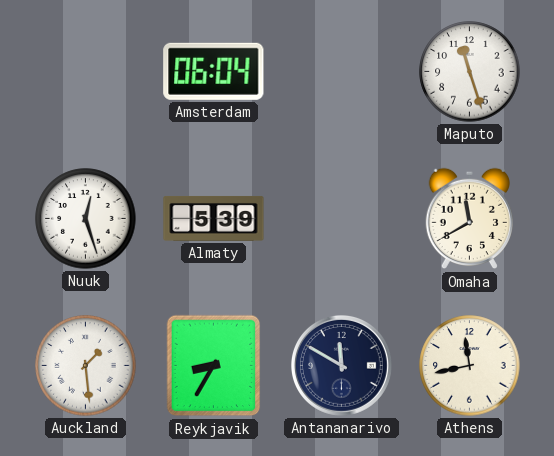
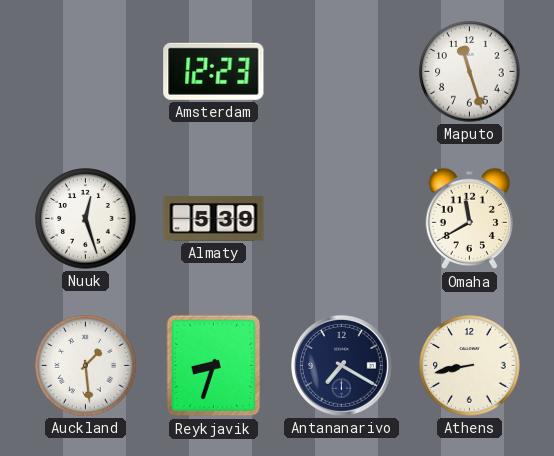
Amsterdam: 06:04 -> 12:23 (214, 71)
Reykjavik: 8:35 -> 8:33 (214, 366)
Antananarivo: 11:50 -> 7:20 (342, 366)
Athens: 11:43 -> 8:43 (470, 366)
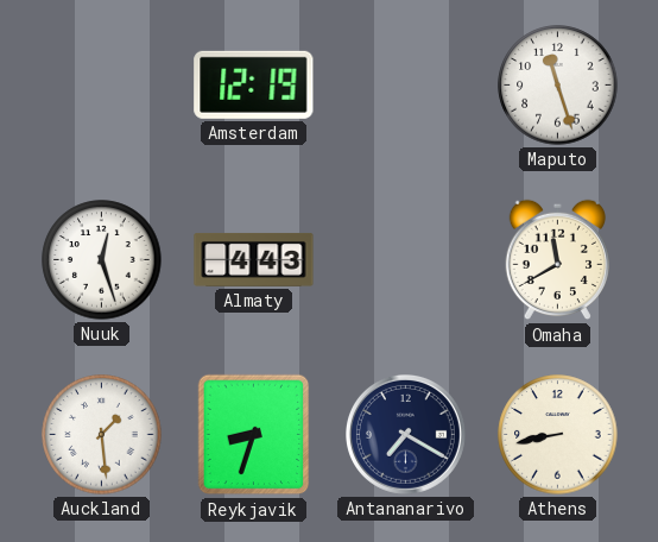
Amsterdam: 12:23 -> 12:19 (254, 84)
Almaty: 5:39 -> 4:43 (254, 259)
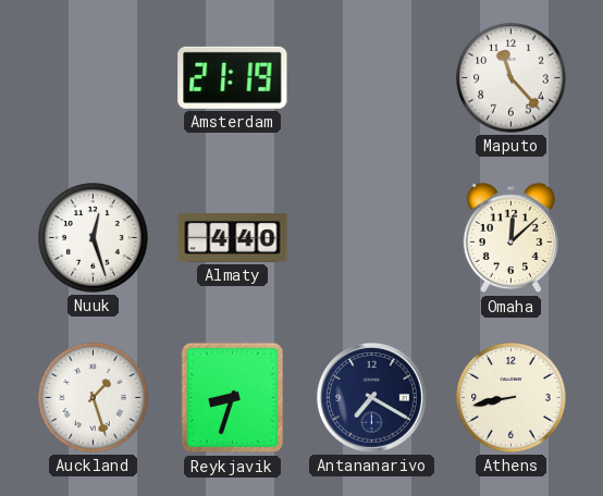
Amsterdam: 12:19 -> 21:19 (233, 77)
Maputo: 11:27 -> 11:23 (512, 78)
Almaty: 4:43 -> 4:40 (233, 237)
Omaha: 11:40 -> 12:08 (510, 238)
Auckland: 1:29 -> 1:27 (94, 398)
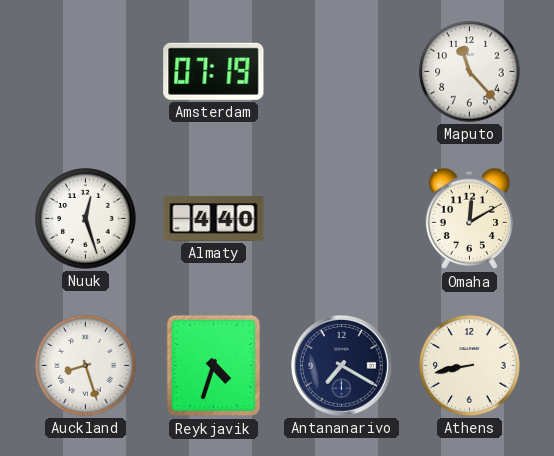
Amsterdam: 21:19 -> 07:19 (214, 71)
Omaha: 12:08 -> 12:10 (469, 219)
Auckland: 1:27 -> 8:27 (86, 366)
Reykjavik: 8:33 -> 4:33 (214, 366)
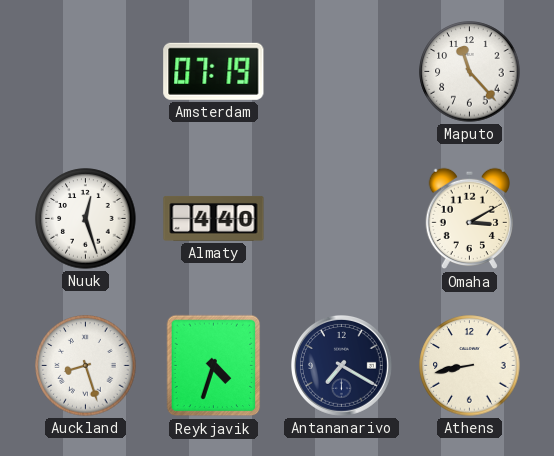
Omaha: 12:10 -> 3:10 (469, 219)
